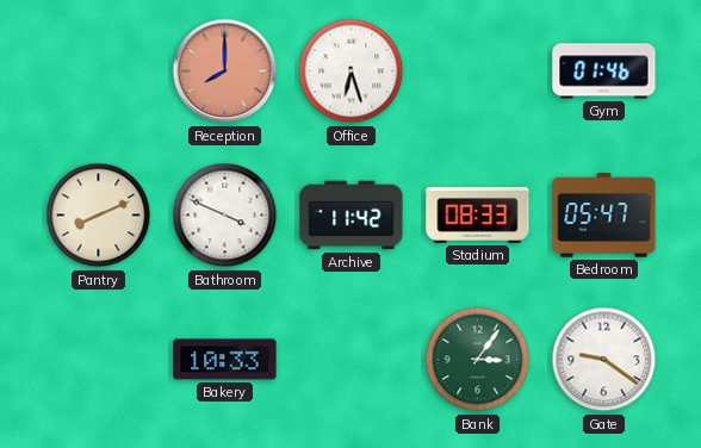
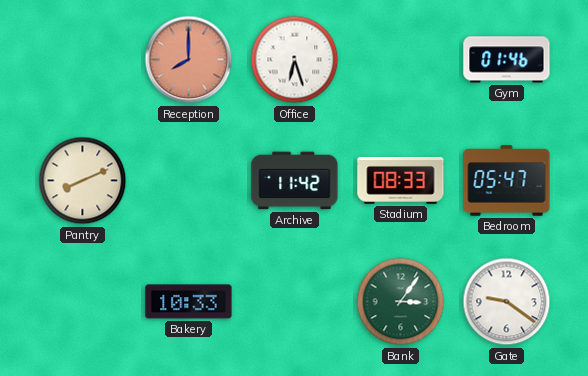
Bathroom: 3:49 -> none (225, 216)
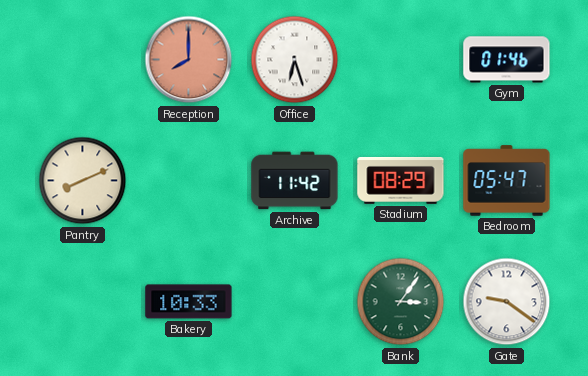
Stadium: 08:33 -> 08:29 (401, 180)
